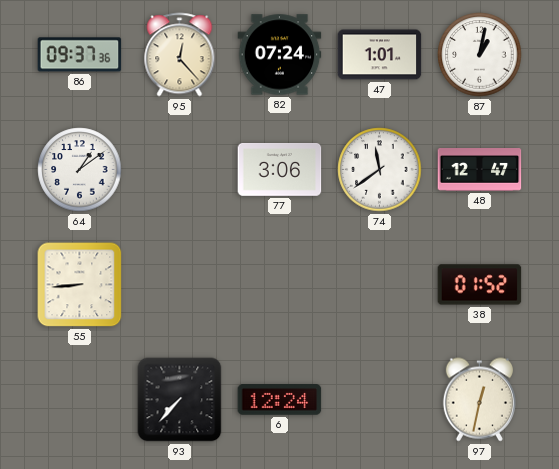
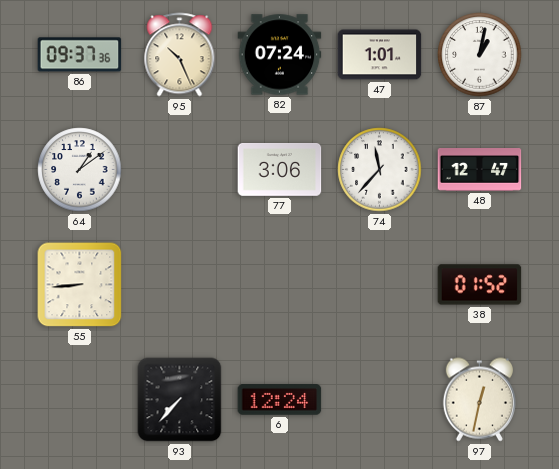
95: 12:23 -> 10:26 (180, 55)
74: 11:39 -> 11:37 (380, 170)
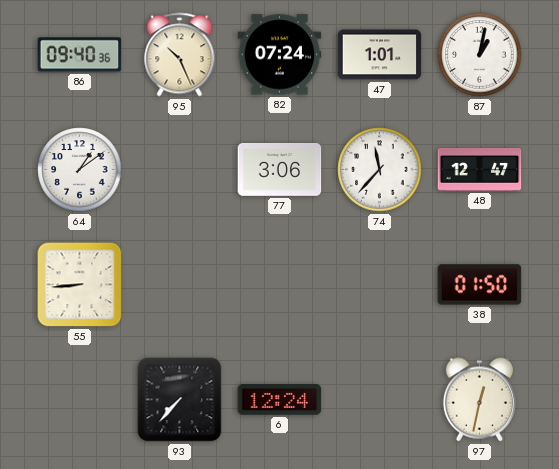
86: 09:37 -> 09:40 (80, 55)
38: 01:52 -> 01:50 (480, 285)
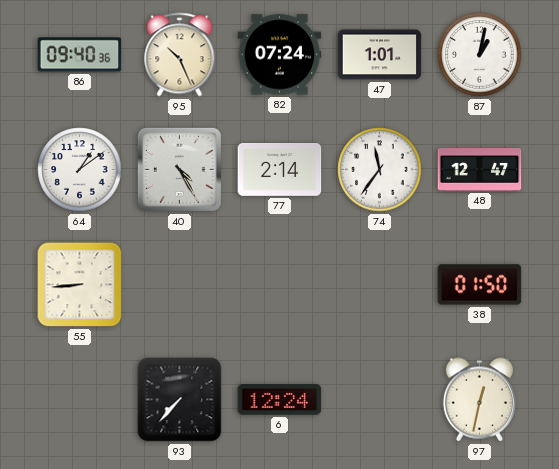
40: none -> 4:25 (179, 169)
77: 3:06 -> 2:14 (280, 170)
74: 11:37 -> 11:36 (380, 170)
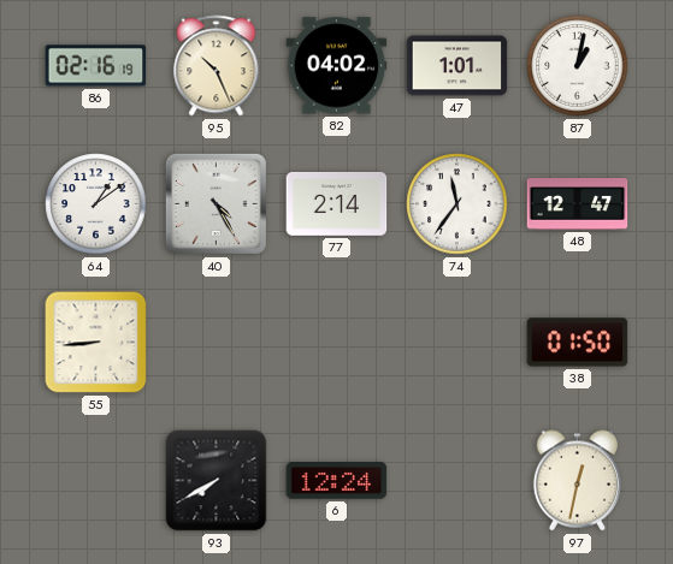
86: 09:40 -> 02:16 (96, 66)
82: 07:24 -> 04:02 (337, 66)
93: 7:37 -> 7:40 (217, 481)
